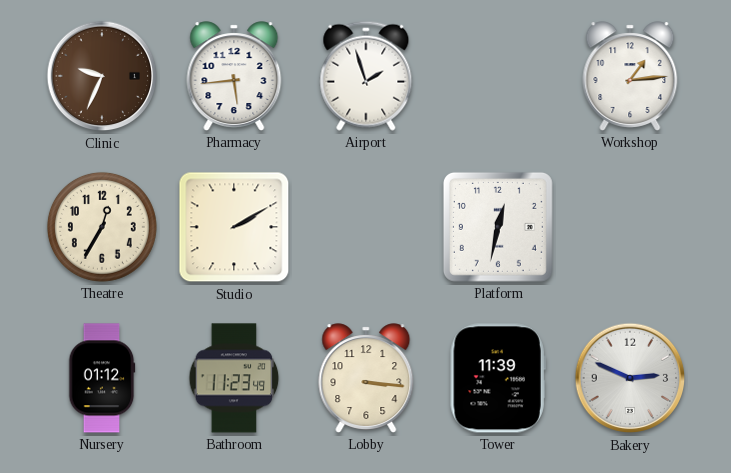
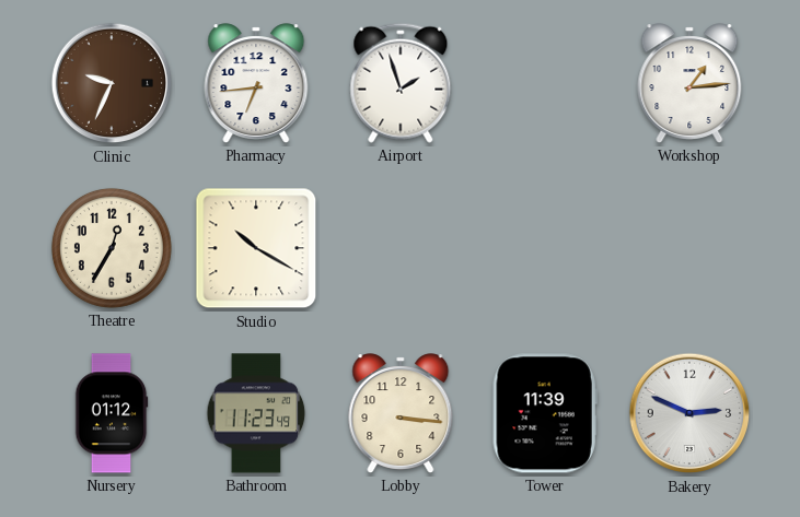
Pharmacy: 5:44 -> 6:44 (256, 83)
Studio: 2:10 -> 10:20 (256, 248)
Platform: 12:32 -> none (498, 227)
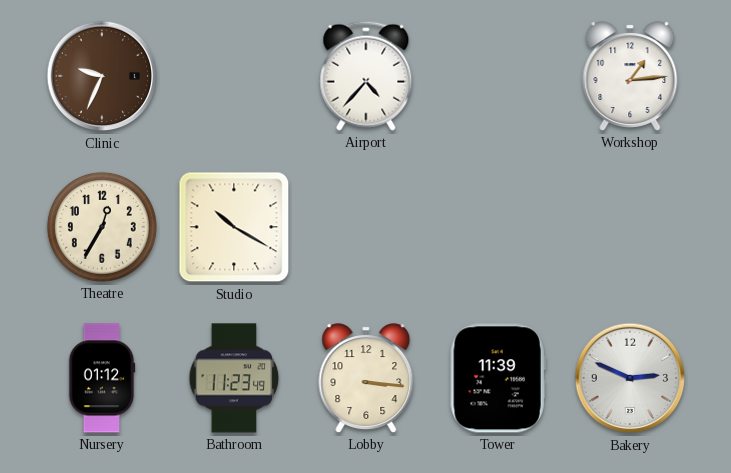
Pharmacy: 6:44 -> none (256, 83)
Airport: 1:57 -> 4:37 (366, 76)
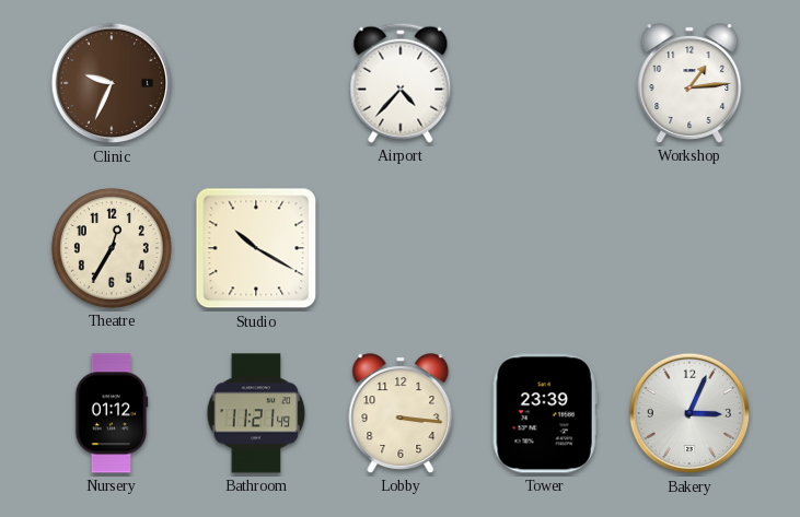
Bathroom: 11:23 -> 11:21 (256, 413)
Tower: 11:39 -> 23:39 (545, 413)
Bakery: 2:49 -> 3:04 (689, 413)
